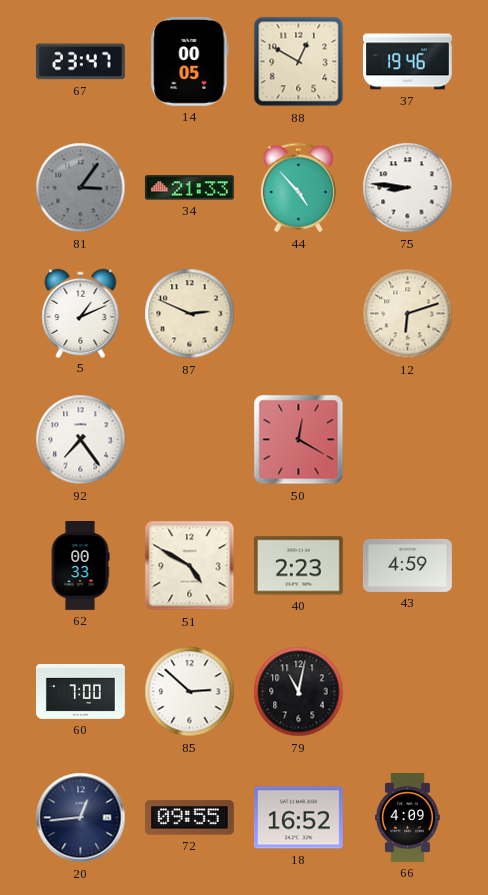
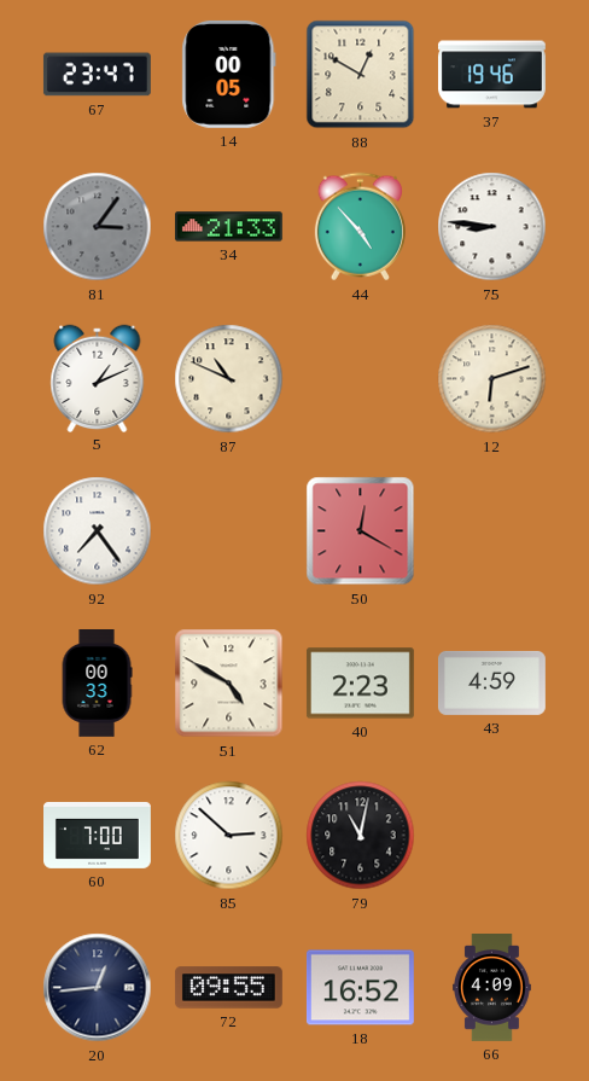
87: 2:49 -> 10:49 (229, 379)
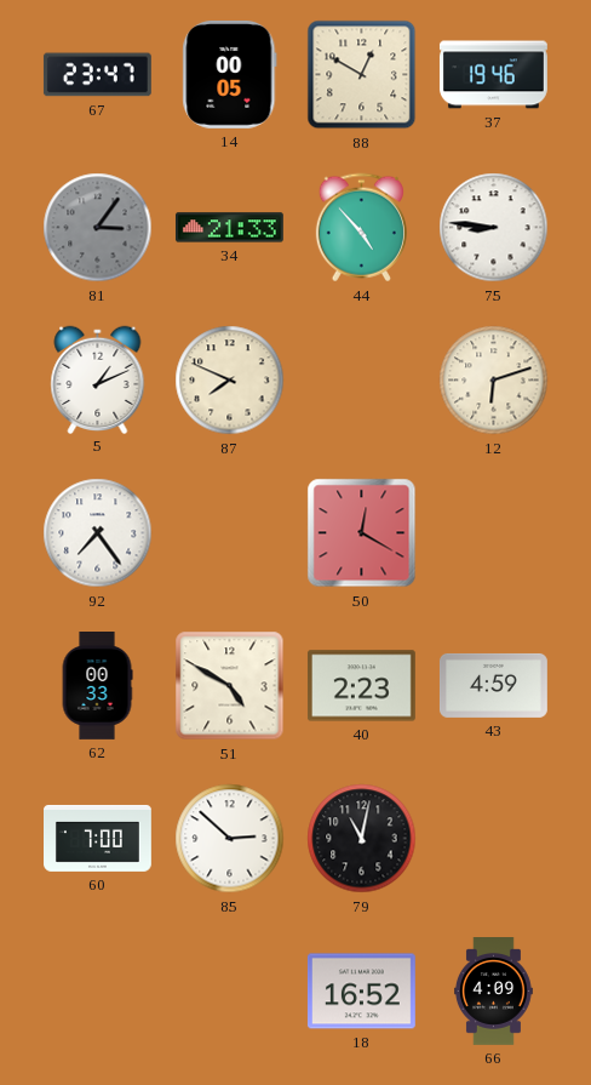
87: 10:49 -> 7:49 (230, 381)
20: 12:44 -> none (98, 988)
72: 09:55 -> none (228, 988)
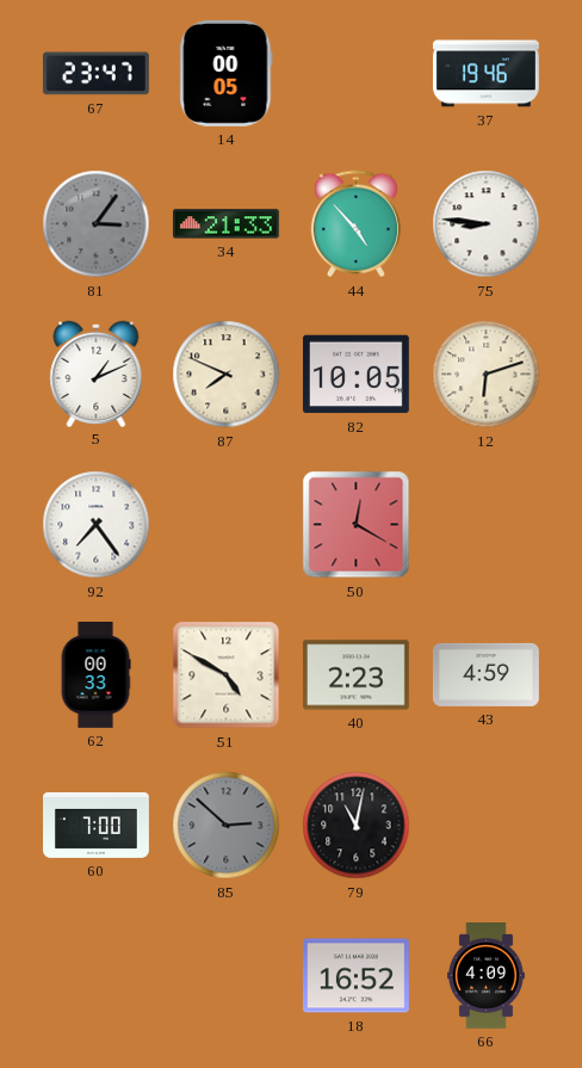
88: 12:50 -> none (362, 75)
82: none -> 10:05 (355, 375)
85 dial: white -> grey (227, 826)
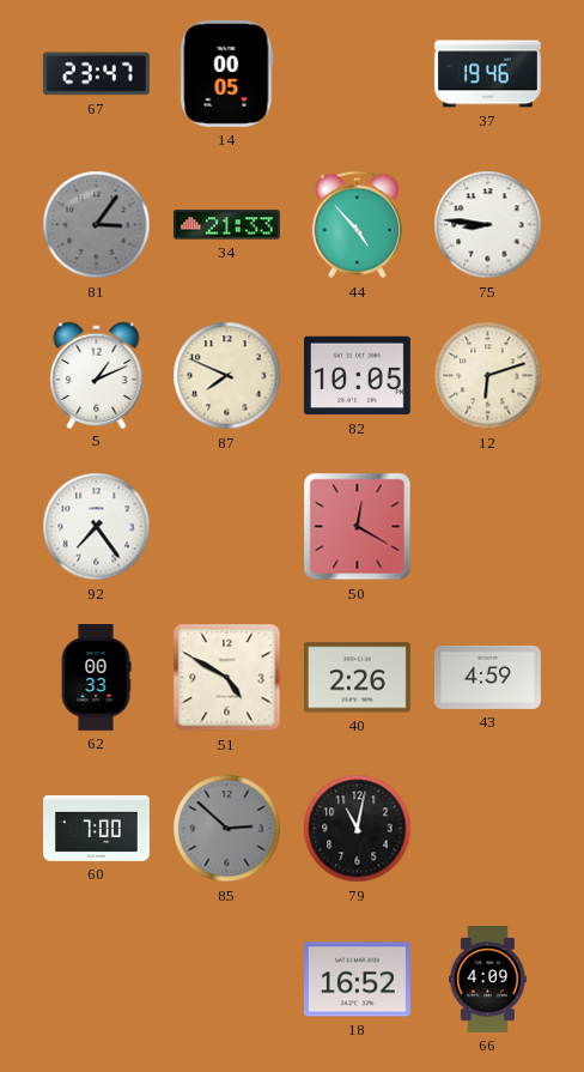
40: 2:23 -> 2:26 (357, 678)
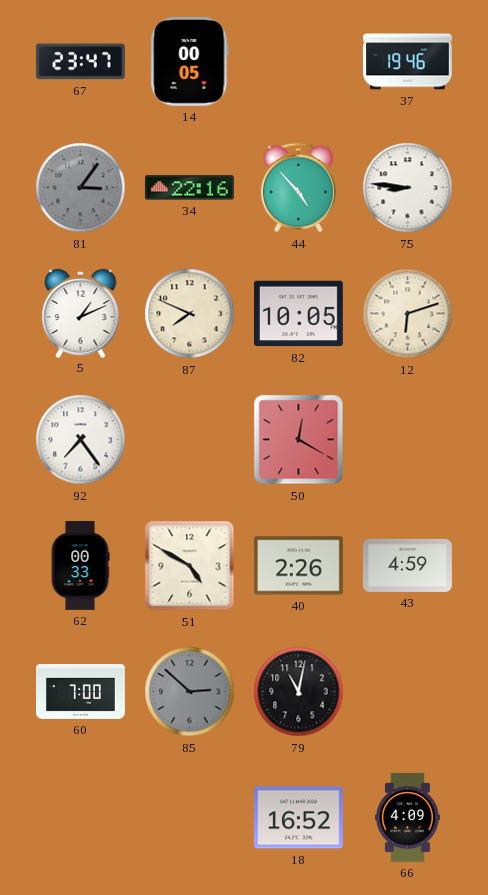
34: 21:33 -> 22:16 (189, 188)
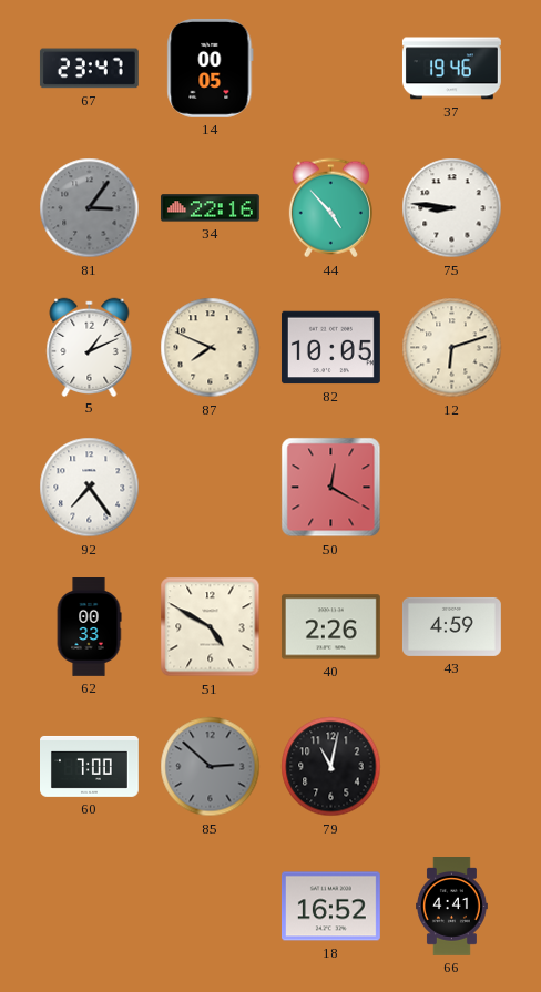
66: 4:09 -> 4:41 (452, 907)
